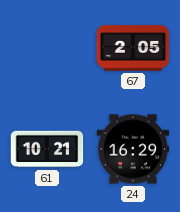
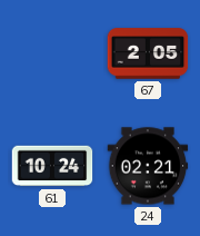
61: 10:21 -> 10:24 (52, 166)
24: 16:29 -> 02:21 (148, 166)
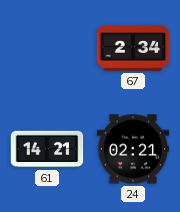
67: 2:05 -> 2:34 (133, 48)
61: 10:24 -> 14:21 (47, 149)
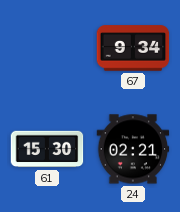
67: 2:34 -> 9:34 (133, 48)
61: 14:21 -> 15:30 (47, 149)
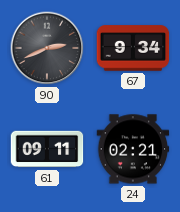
90: none -> 2:41 (47, 48)
61: 15:30 -> 09:11 (47, 149)
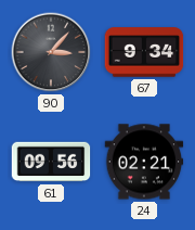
90: 2:41 -> 3:07 (51, 52)
61: 09:11 -> 09:56 (51, 162)
